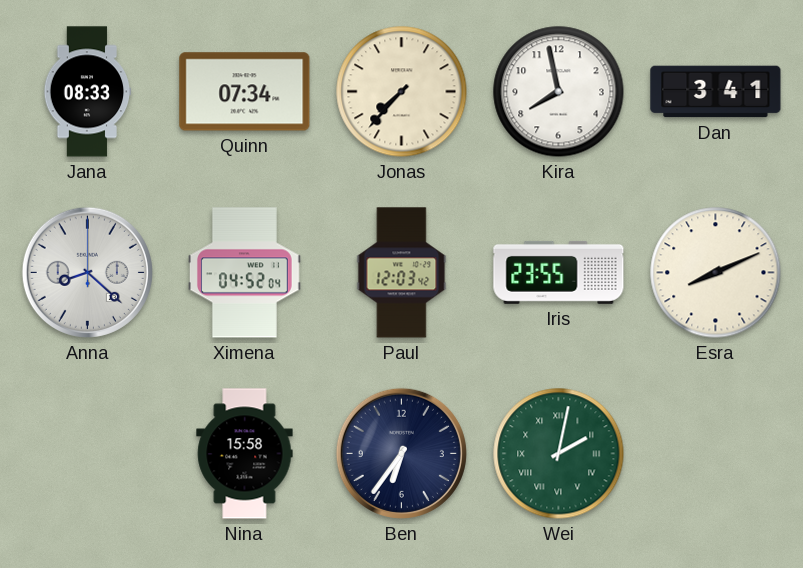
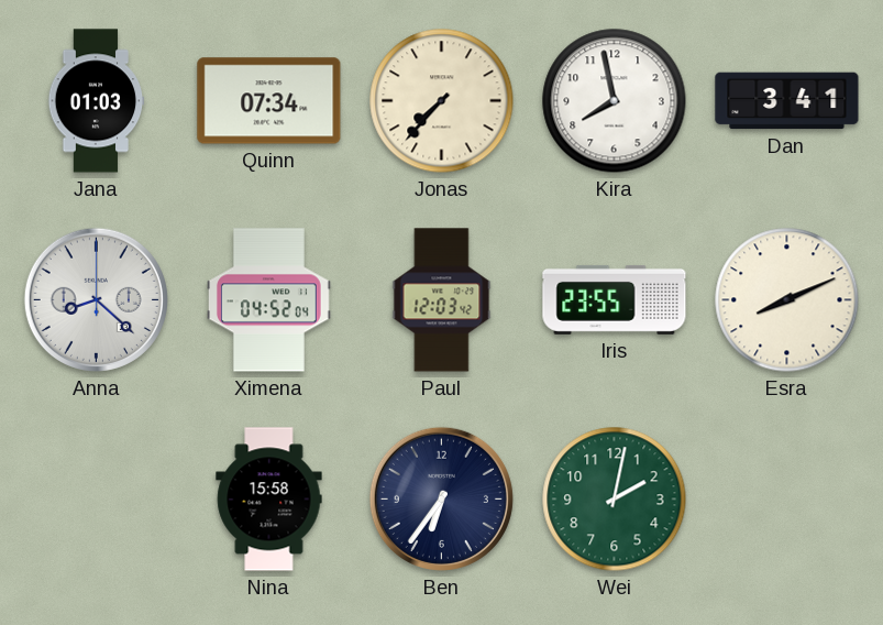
Jana: 08:33 -> 01:03 (97, 101)
Wei numerals: Roman -> Arabic (615, 500)
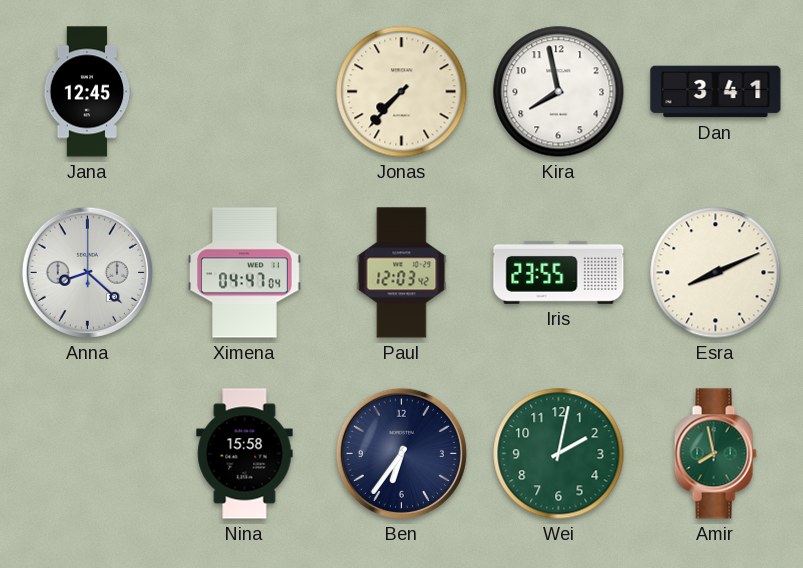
Jana: 01:03 -> 12:45 (88, 92)
Quinn: 07:34 -> none (269, 101)
Ximena: 04:52 -> 04:47 (245, 273)
Amir: none -> 7:58 (715, 454)
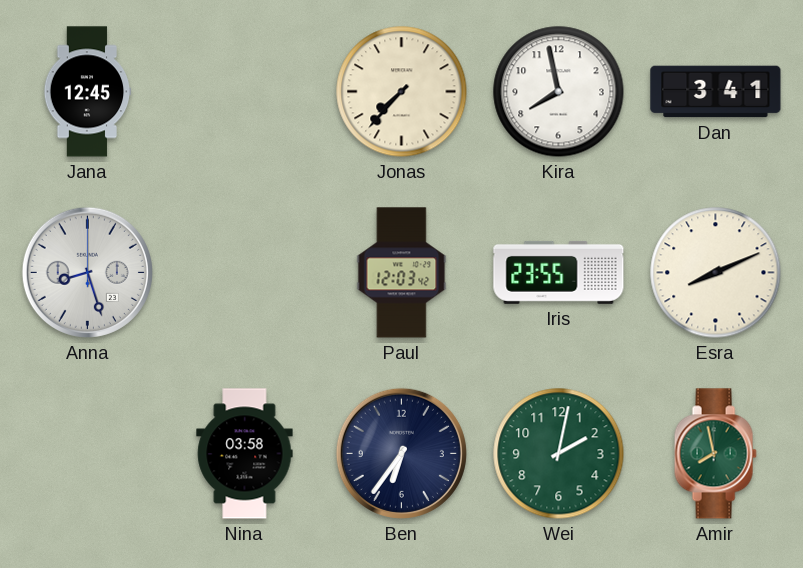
Anna: 8:22 -> 8:27 (87, 272)
Ximena: 04:47 -> none (245, 273)
Nina: 15:58 -> 03:58 (245, 454)
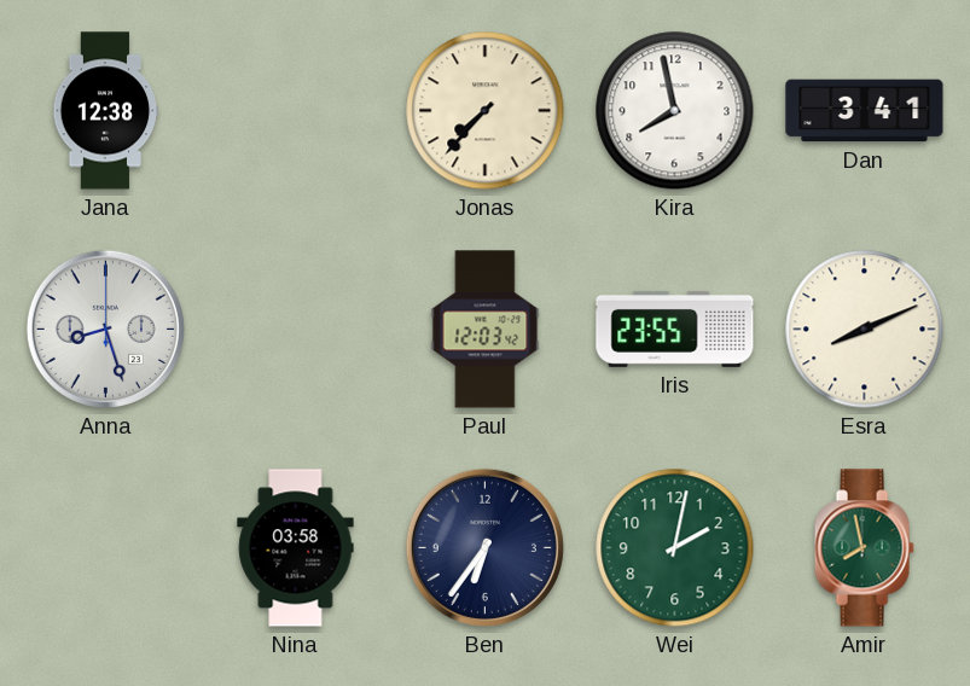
Jana: 12:45 -> 12:38 (106, 111)
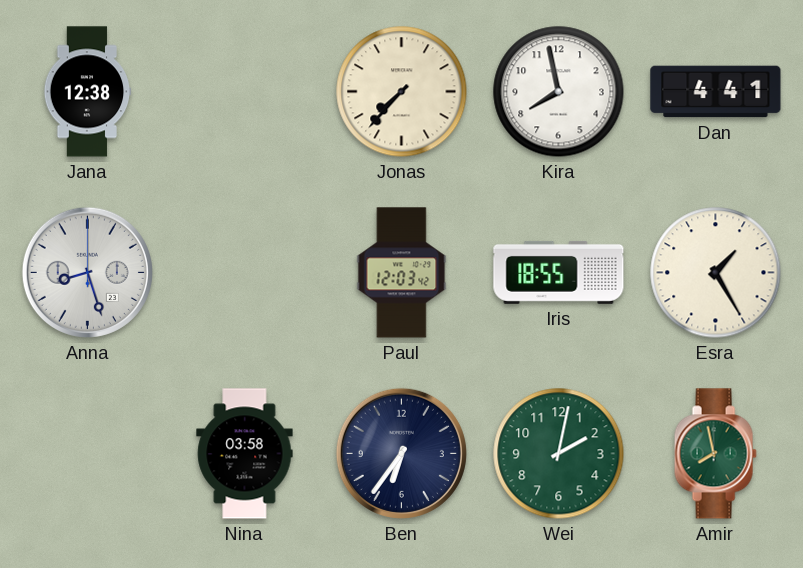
Dan: 3:41 -> 4:41 (716, 92)
Iris: 23:55 -> 18:55 (559, 272)
Esra: 8:11 -> 1:25 (716, 273)
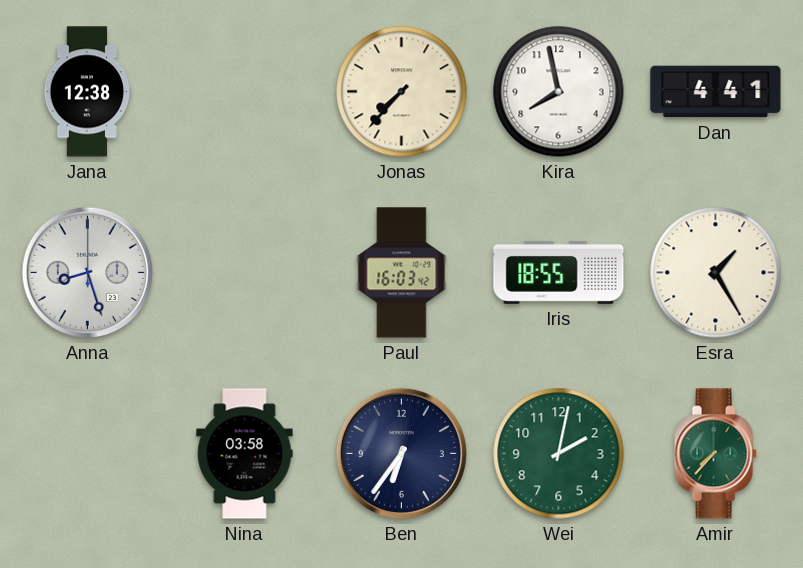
Paul: 12:03 -> 16:03 (402, 273)
Amir: 7:58 -> 7:37 (715, 454)
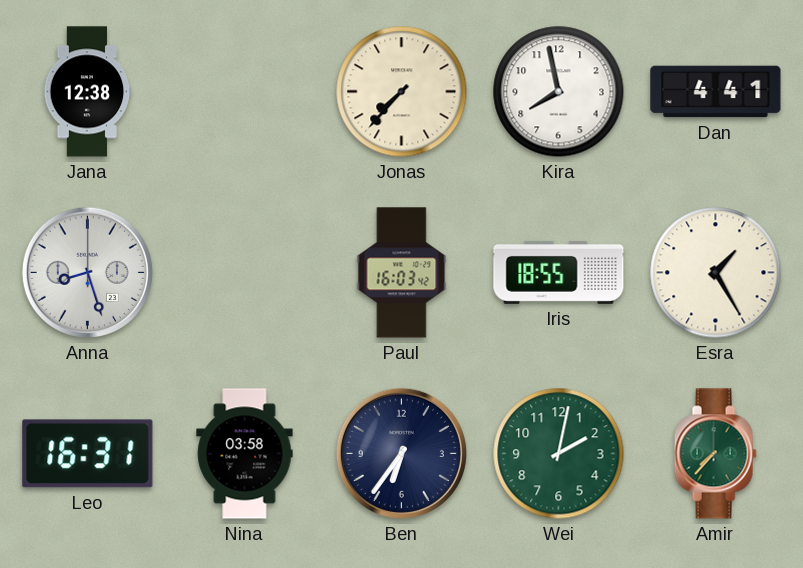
Leo: none -> 16:31 (88, 454)
